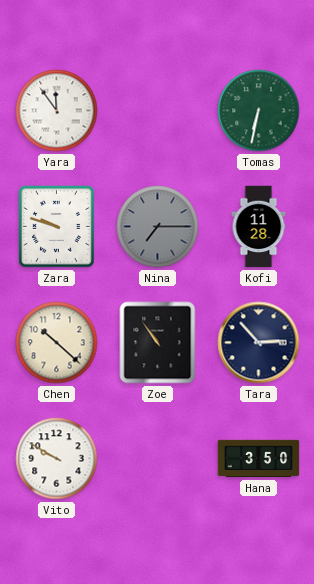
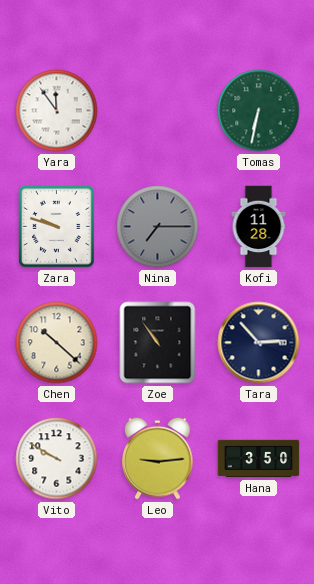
Leo: none -> 9:14 (158, 458)
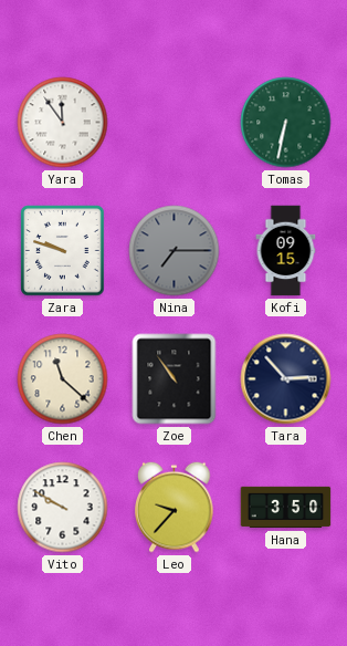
Kofi: 11:28 -> 09:15 (286, 251)
Chen: 10:22 -> 11:22 (63, 379)
Leo: 9:14 -> 9:37 (175, 507)
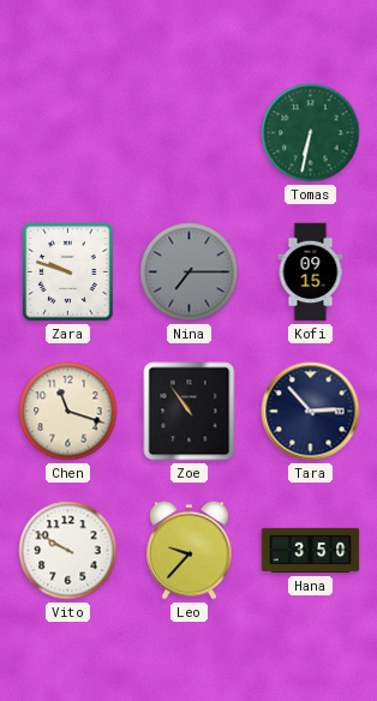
Yara: 11:54 -> none (63, 123)
Chen: 11:22 -> 11:18 (68, 412)
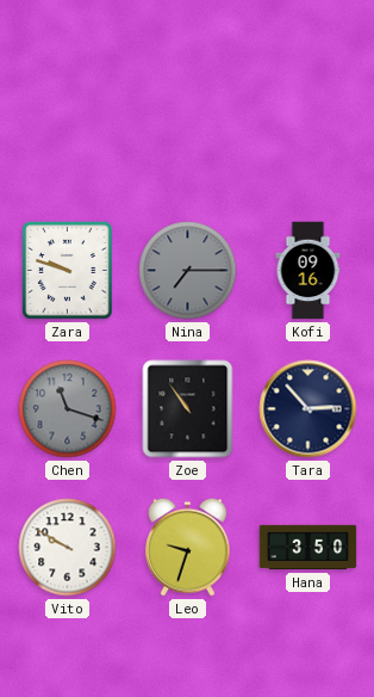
Tomas: 6:32 -> none (311, 133)
Kofi: 09:15 -> 09:16 (308, 271)
Chen dial: cream -> grey (68, 409)
Leo: 9:37 -> 9:33 (188, 547)
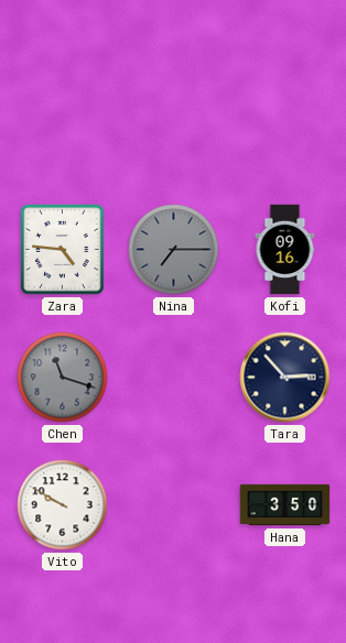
Zara: 9:48 -> 4:46 (63, 250)
Zoe: 10:54 -> none (188, 409)
Leo: 9:33 -> none (188, 547)
